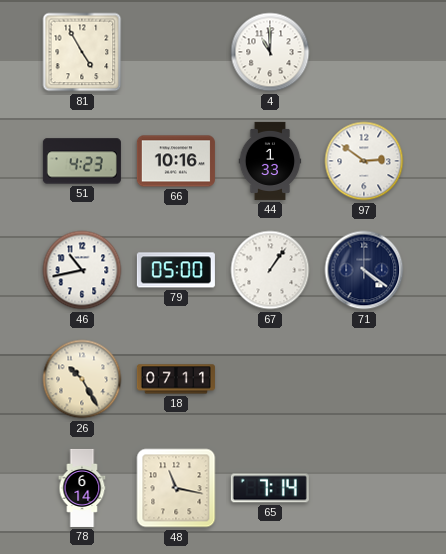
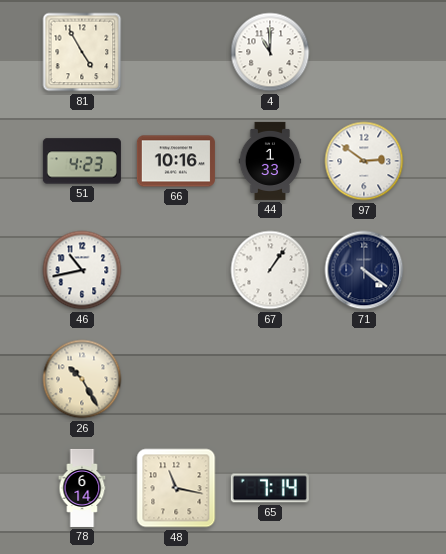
79: 05:00 -> none (176, 270)
18: 07:11 -> none (176, 379)
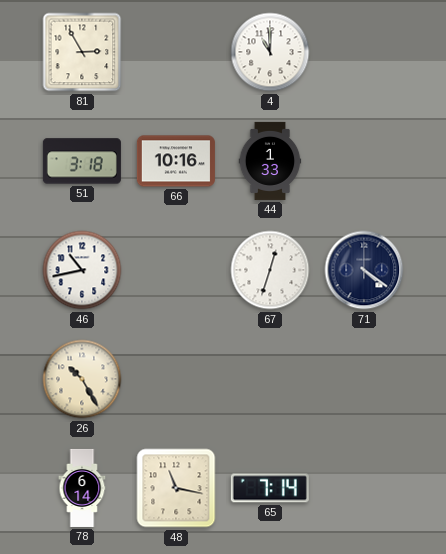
81: 4:55 -> 2:55 (82, 52)
51: 4:23 -> 3:18 (82, 161)
97: 2:51 -> none (364, 161)
67: 1:06 -> 12:33 (270, 270)
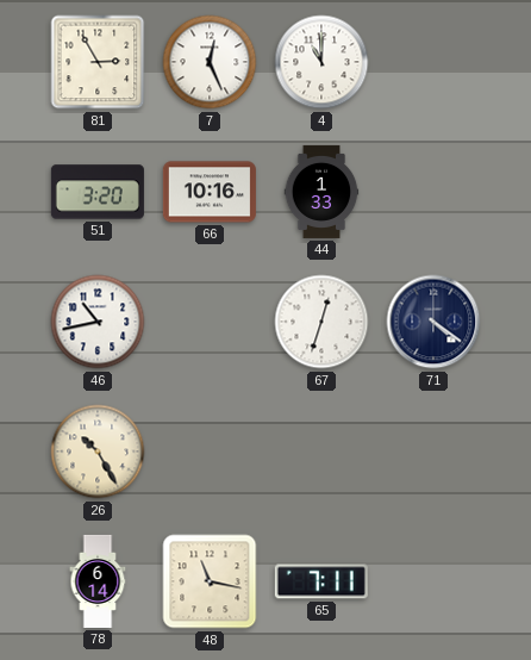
7: none -> 12:26 (210, 62)
51: 3:18 -> 3:20 (98, 192)
65: 7:14 -> 7:11 (321, 581)
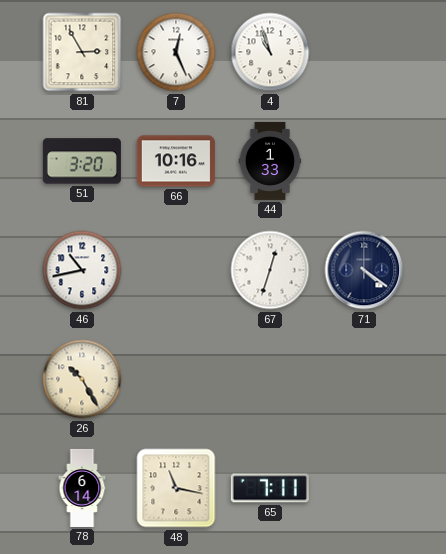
4: 11:00 -> 10:57 (270, 52)
